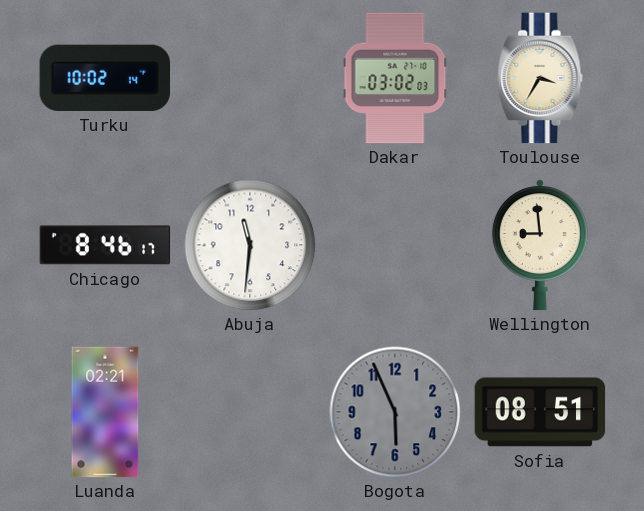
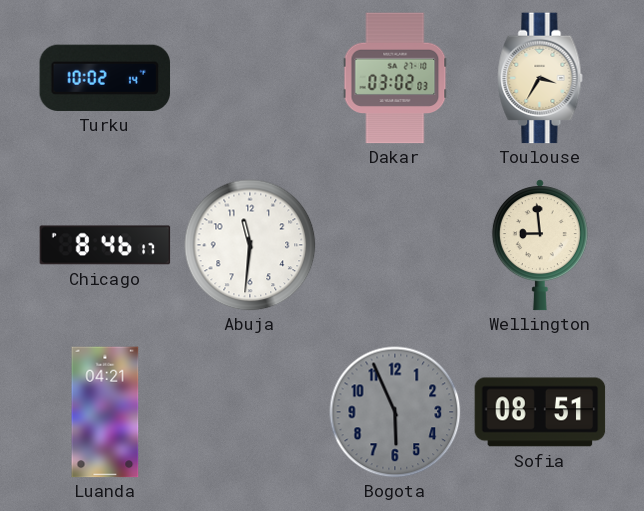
Luanda: 02:21 -> 04:21 (105, 412)
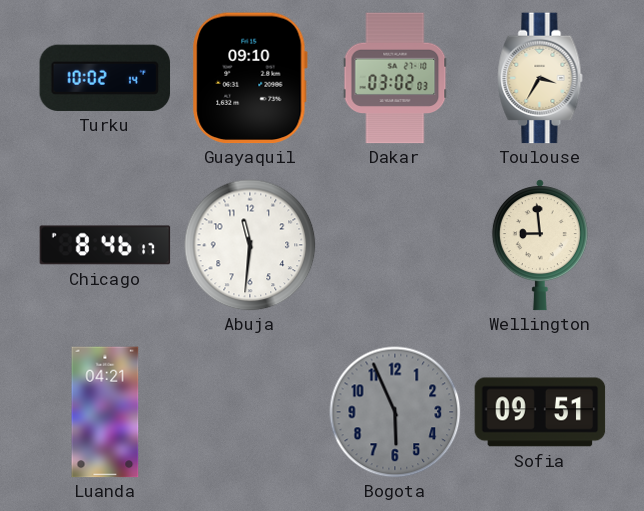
Guayaquil: none -> 09:10 (250, 78)
Sofia: 08:51 -> 09:51 (540, 412)
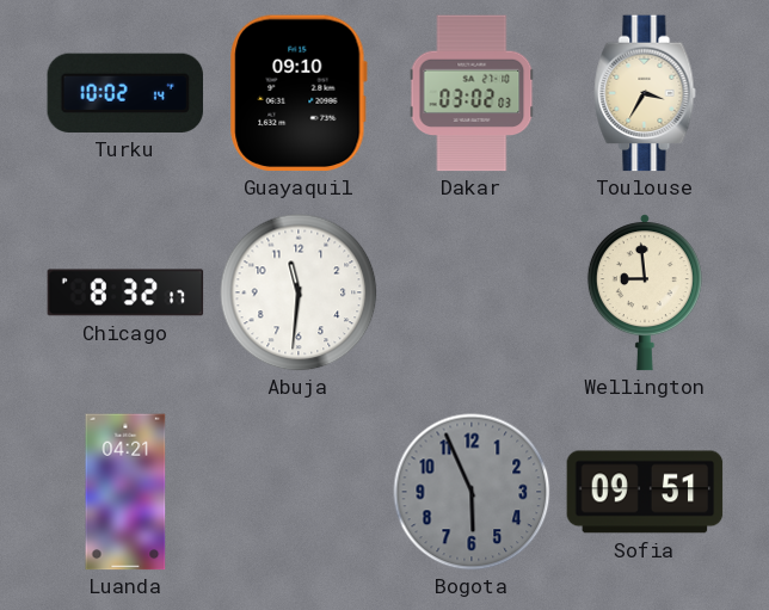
Chicago: 8:46 -> 8:32 (125, 292)
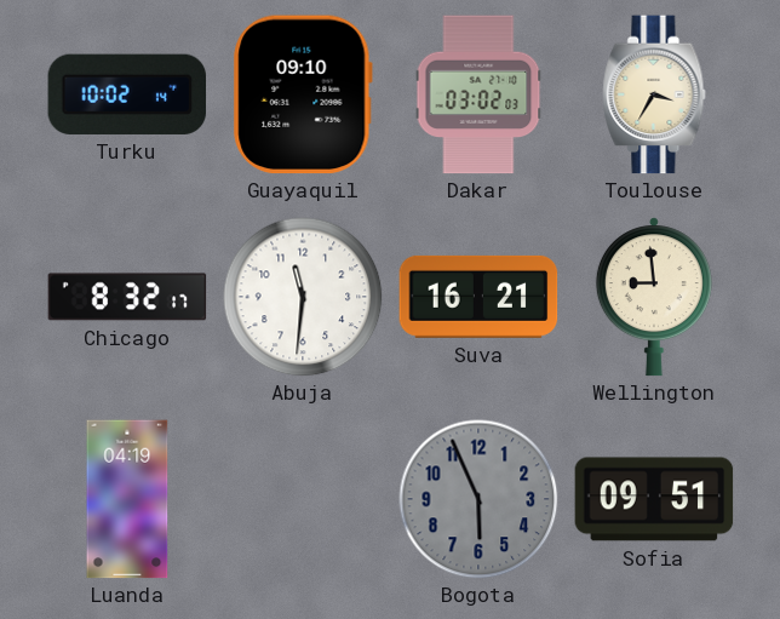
Suva: none -> 16:21 (478, 297)
Luanda: 04:21 -> 04:19 (127, 499)
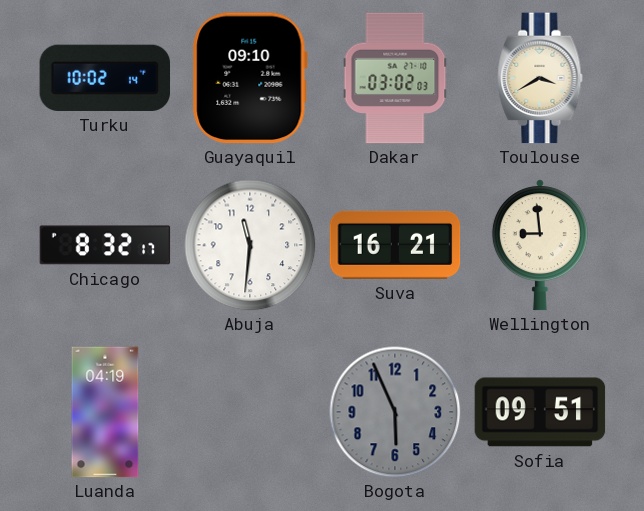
Toulouse: 3:35 -> 3:40 (540, 78)
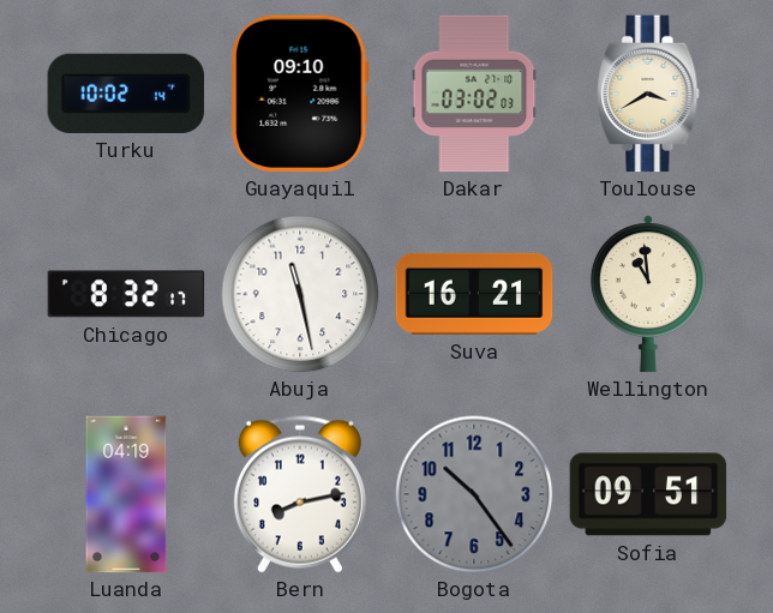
Abuja: 11:31 -> 11:28 (300, 294)
Wellington: 8:59 -> 10:59 (648, 294)
Bern: none -> 8:13 (300, 494)
Bogota: 5:56 -> 10:24 (474, 494)
